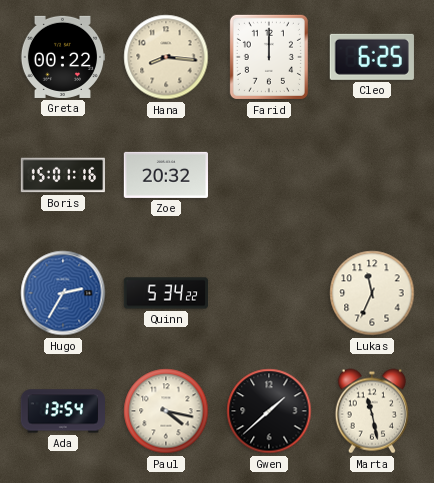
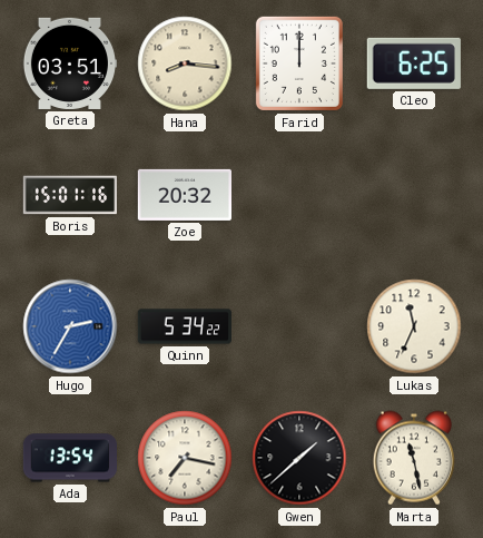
Greta: 00:22 -> 03:51 (69, 63)
Paul: 4:17 -> 7:17 (185, 458)
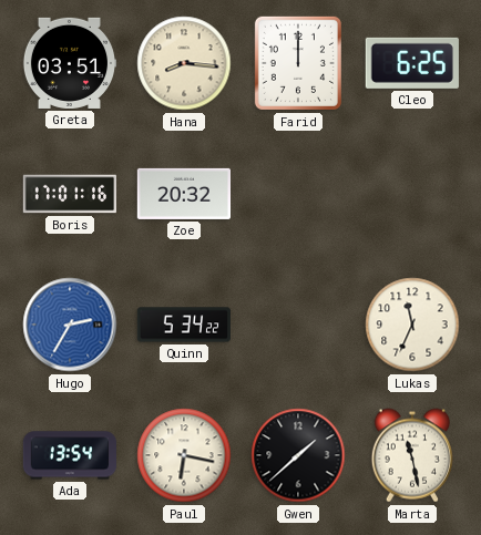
Boris: 15:01 -> 17:01 (69, 194)
Paul: 7:17 -> 6:17 (184, 455)
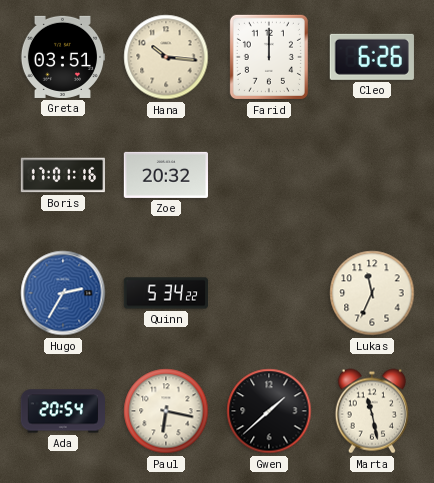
Hana: 8:16 -> 10:16 (166, 57)
Cleo: 6:25 -> 6:26 (372, 57)
Ada: 13:54 -> 20:54 (62, 411)
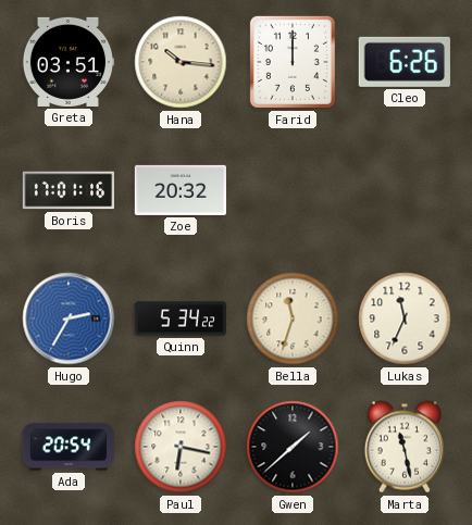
Bella: none -> 11:33 (293, 318)
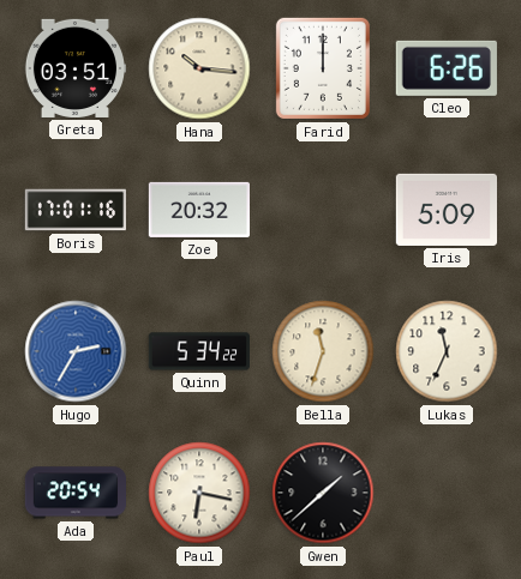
Iris: none -> 5:09 (445, 210)
Marta: 11:28 -> none (405, 447)
